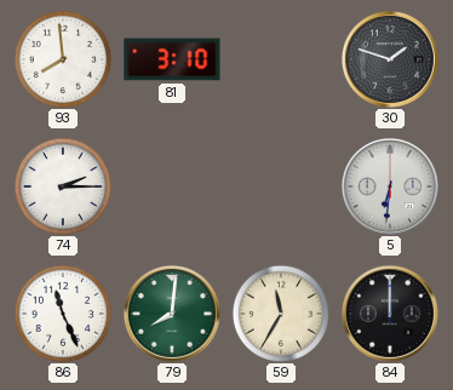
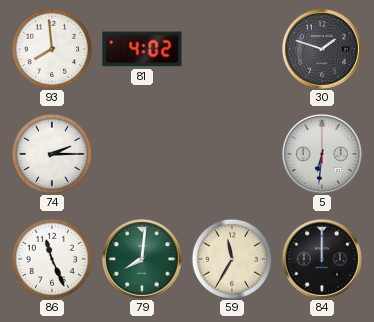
81: 3:10 -> 4:02 (142, 49)
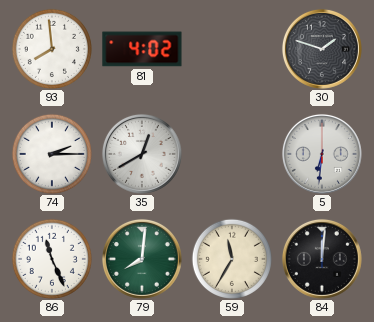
35: none -> 12:40 (142, 154)
84: 12:00 -> 12:01 (322, 259)
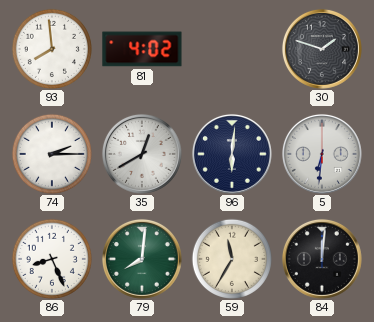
96: none -> 6:01 (232, 154)
86: 11:26 -> 8:26 (52, 259)
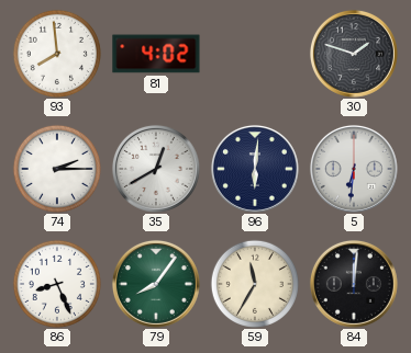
79: 8:01 -> 8:06 (156, 284)
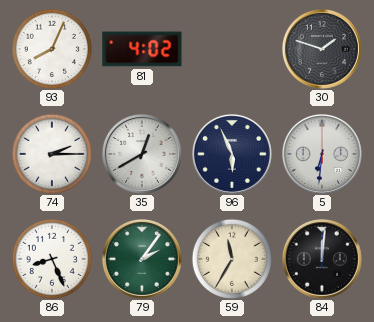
93: 7:59 -> 8:04 (52, 49)
96: 6:01 -> 5:56 (232, 154)
79: 8:06 -> 2:06 (142, 259)
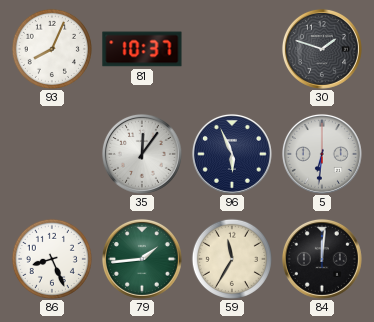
81: 4:02 -> 10:37 (142, 49)
74: 2:15 -> none (52, 154)
35: 12:40 -> 12:06 (142, 154)
79: 2:06 -> 1:44 (142, 259)
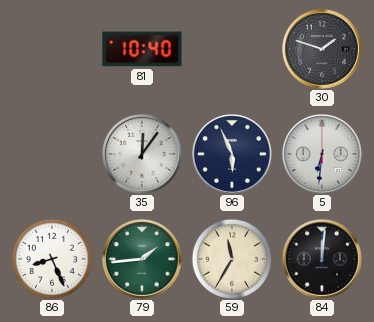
93: 8:04 -> none (52, 49)
81: 10:37 -> 10:40 (142, 49)
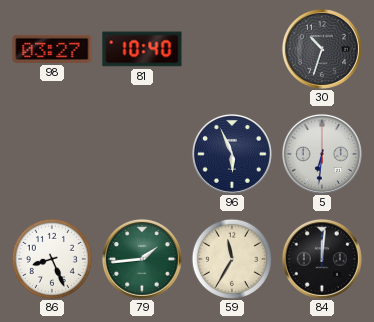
98: none -> 03:27 (52, 49)
30: 1:48 -> 10:33 (322, 49)
35: 12:06 -> none (142, 154)
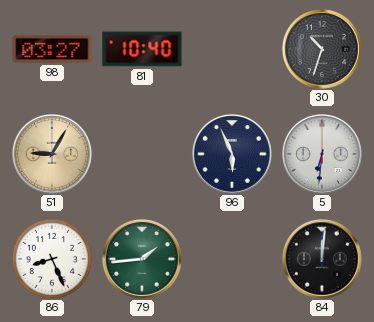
51: none -> 9:05 (52, 154)
59: 11:35 -> none (232, 259)
